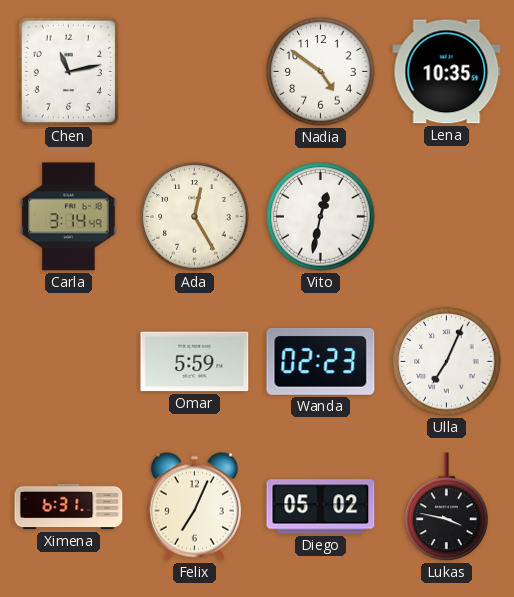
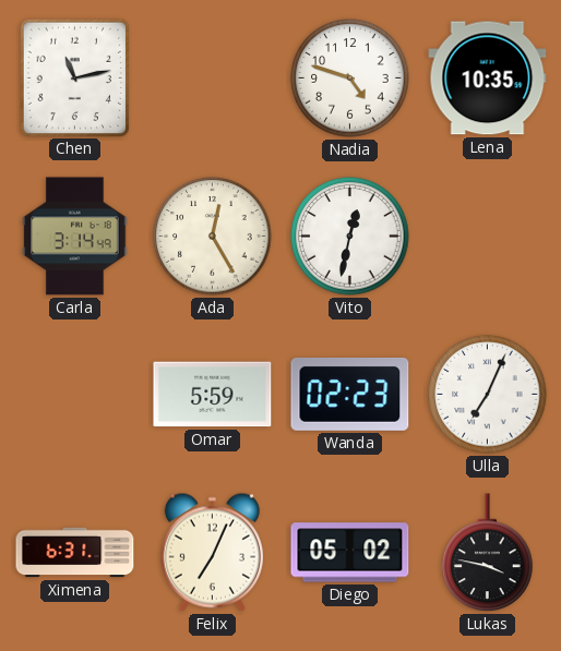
Nadia: 4:51 -> 4:48 (350, 79)
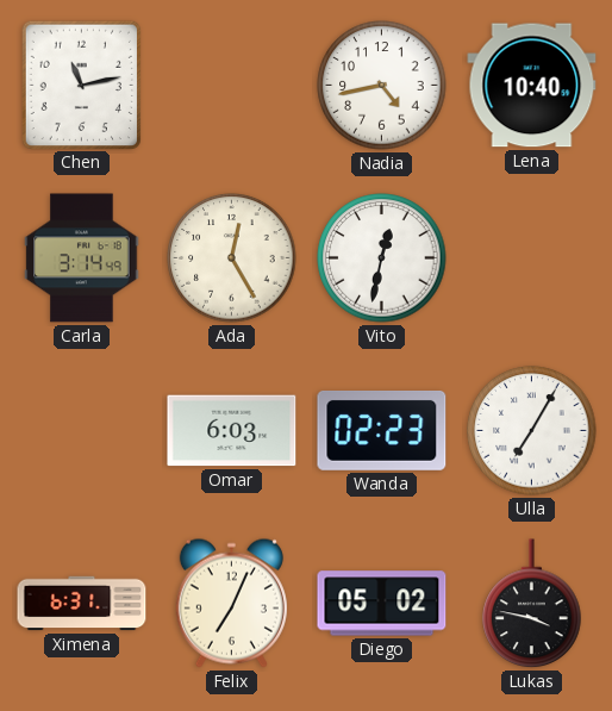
Nadia: 4:48 -> 4:43 (382, 86)
Lena: 10:35 -> 10:40 (532, 86)
Omar: 5:59 -> 6:03 (232, 431)
Ulla: 7:04 -> 7:05 (532, 431)
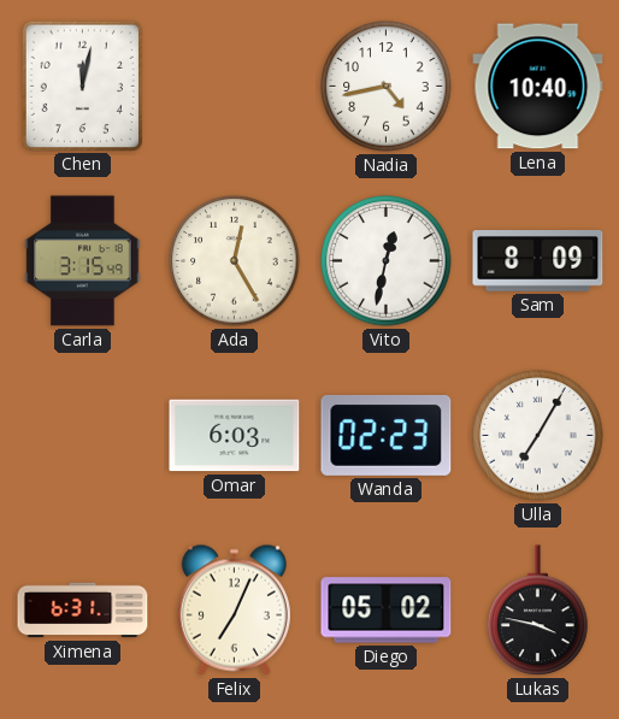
Chen: 11:13 -> 12:02 (82, 86)
Carla: 3:14 -> 3:15 (83, 261)
Sam: none -> 8:09 (538, 261)
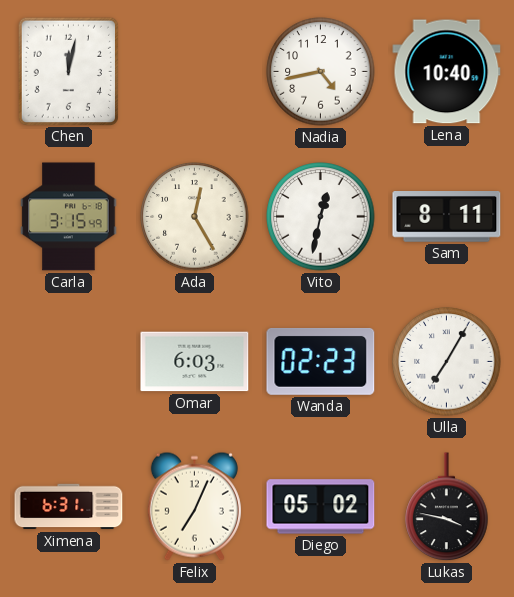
Sam: 8:09 -> 8:11 (447, 217)
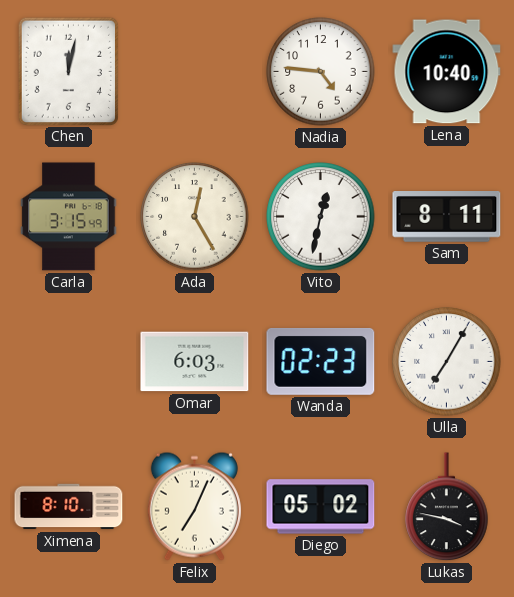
Nadia: 4:43 -> 4:46 (321, 72)
Ximena: 6:31 -> 8:10 (69, 507)
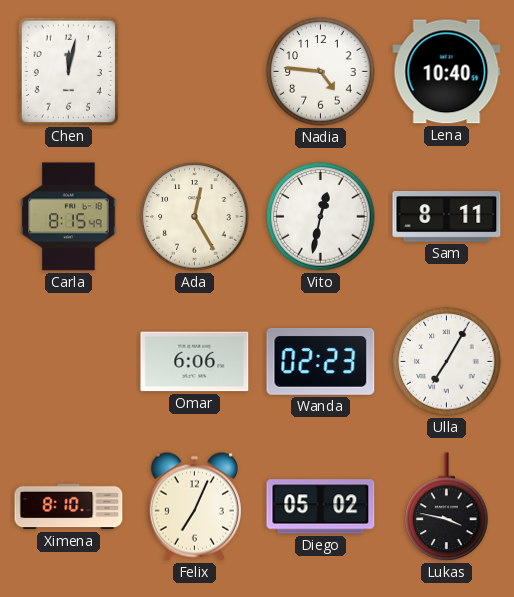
Carla: 3:15 -> 8:15 (69, 217)
Omar: 6:03 -> 6:06 (195, 362)
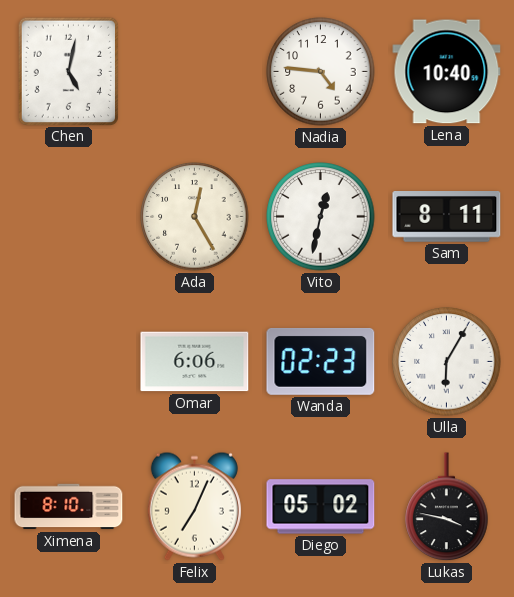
Chen: 12:02 -> 5:02 (68, 71)
Carla: 8:15 -> none (69, 217)
Ulla: 7:05 -> 6:05 (447, 362)
